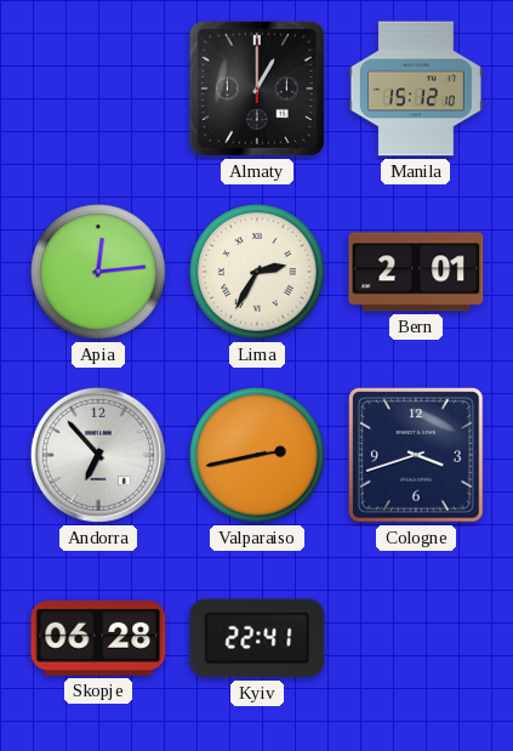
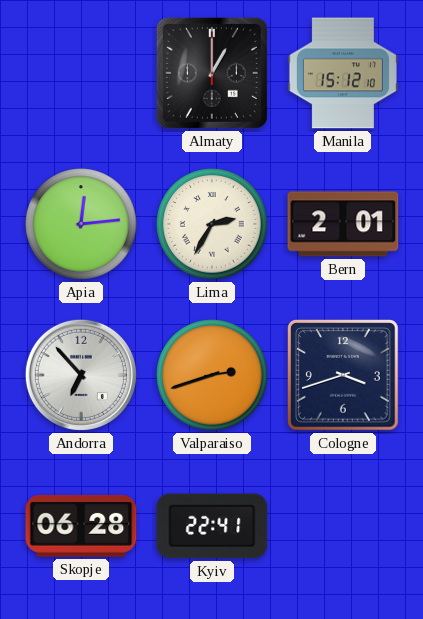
Valparaiso: 2:43 -> 2:42 (212, 375)
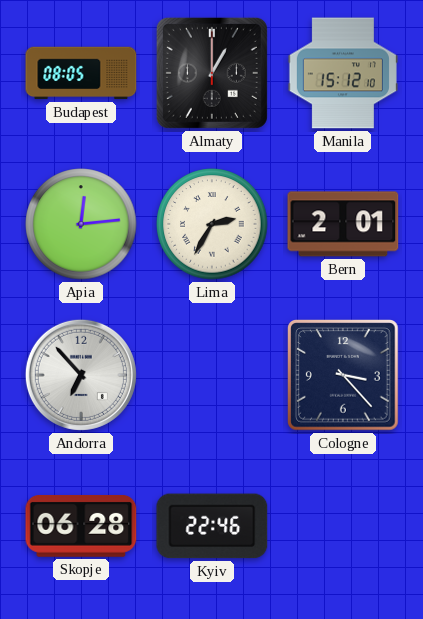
Budapest: none -> 08:05 (81, 73)
Valparaiso: 2:42 -> none (212, 375)
Cologne: 3:42 -> 3:23 (343, 375)
Kyiv: 22:41 -> 22:46 (212, 526)
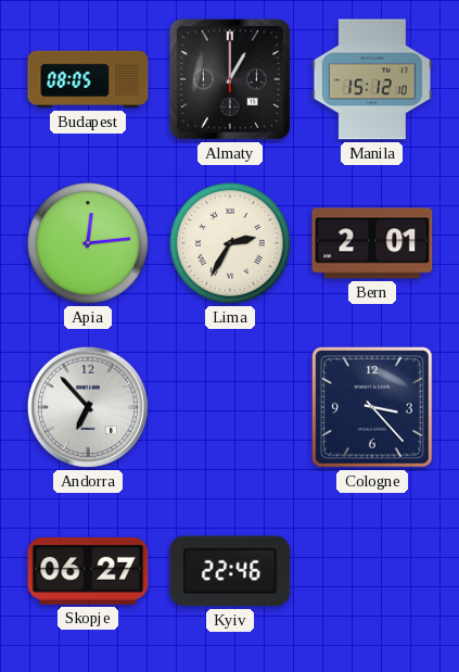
Skopje: 06:28 -> 06:27 (88, 572)
